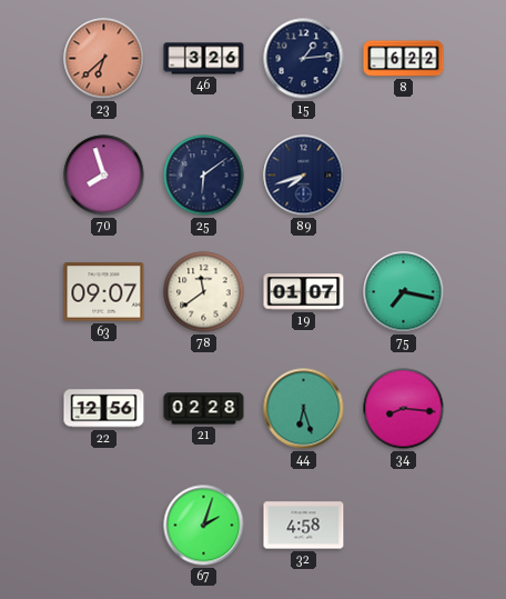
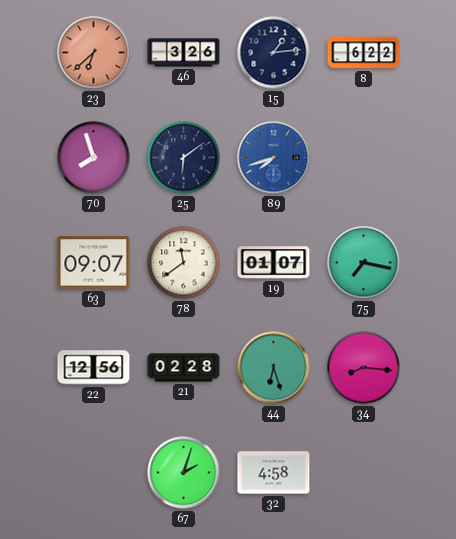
89 dial: navy -> blue (274, 158)
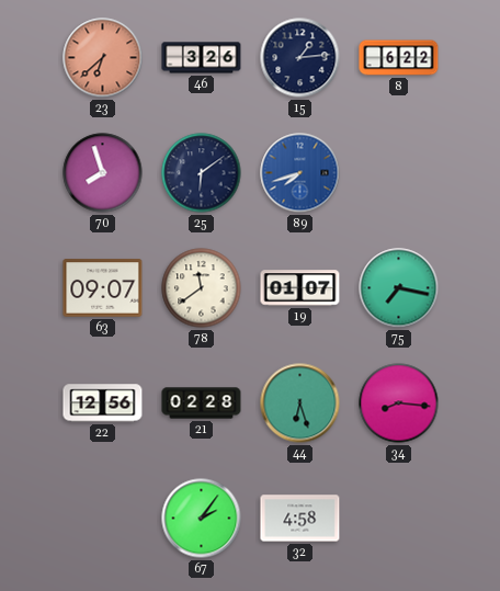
67: 2:03 -> 2:06 (202, 519)
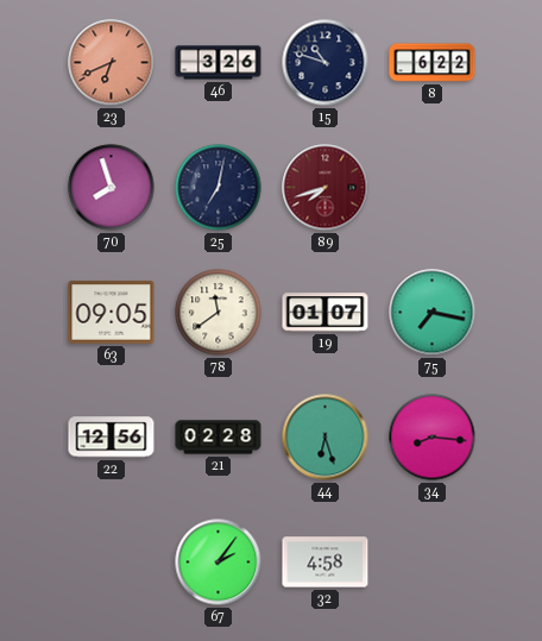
23: 6:38 -> 6:41 (112, 63)
15: 1:14 -> 10:48 (326, 63)
25: 6:09 -> 7:02 (219, 188)
89 dial: blue -> burgundy (326, 188)
63: 09:07 -> 09:05 (112, 313)
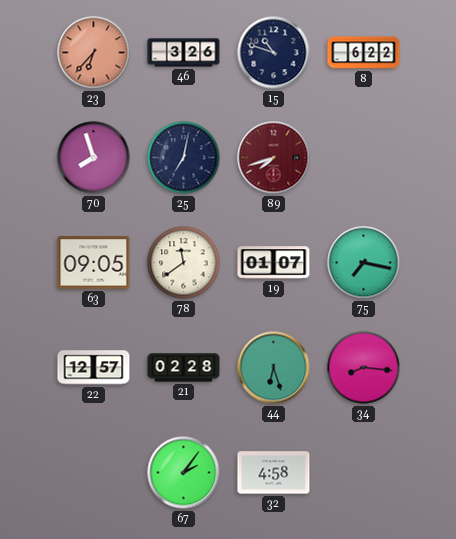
23: 6:41 -> 6:37 (94, 53)
22: 12:56 -> 12:57 (94, 368)
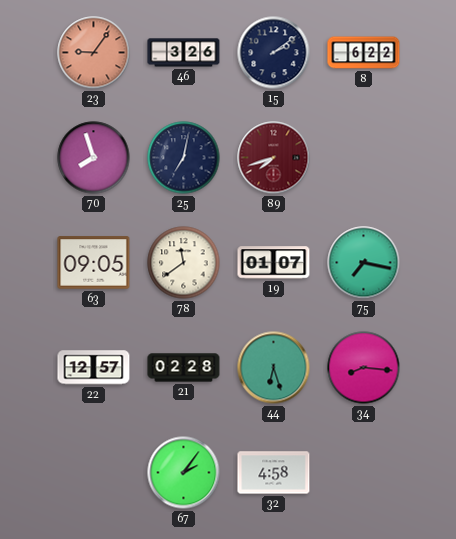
23: 6:37 -> 9:06 (94, 53)
15: 10:48 -> 2:09 (274, 53)
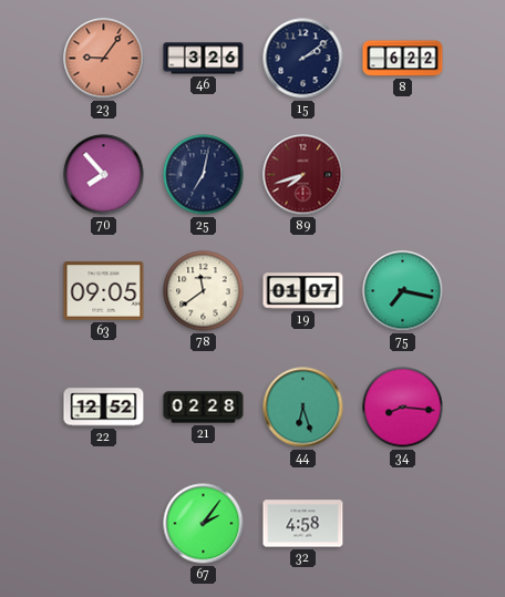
70: 7:57 -> 7:53 (104, 175)
22: 12:57 -> 12:52 (104, 408)
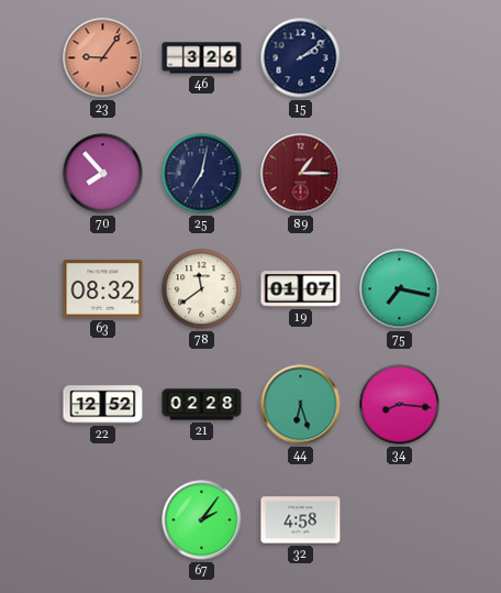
8: 6:22 -> none (403, 59)
89: 7:42 -> 1:15 (301, 174)
63: 09:05 -> 08:32 (103, 289)
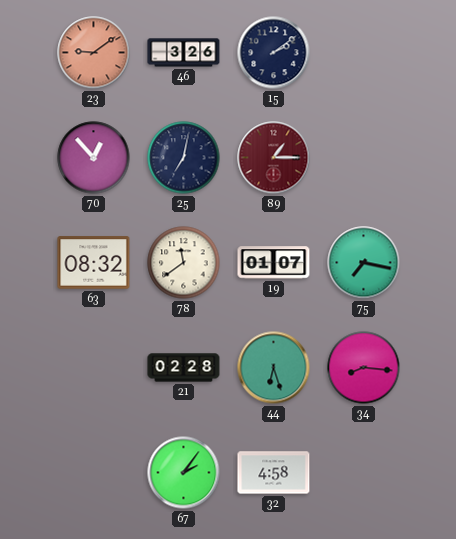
23: 9:06 -> 9:09 (94, 53)
70: 7:53 -> 12:53 (94, 158)
22: 12:52 -> none (103, 405)
